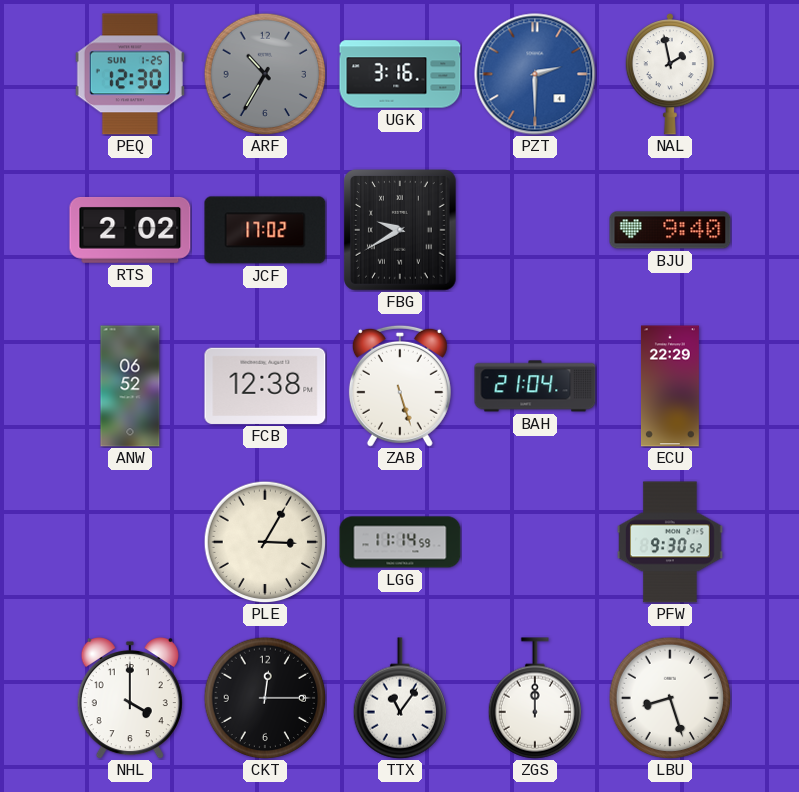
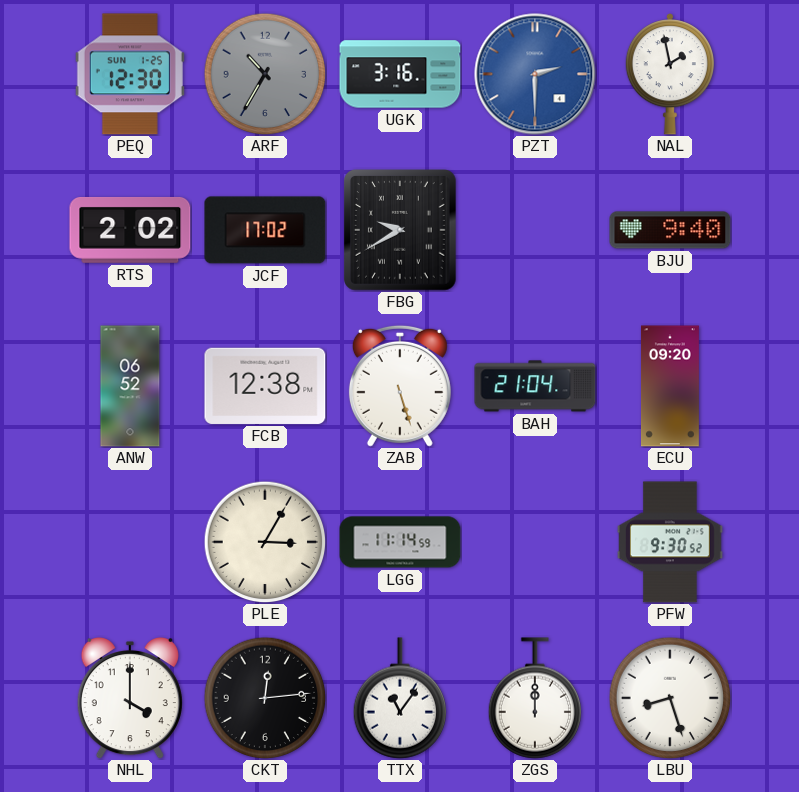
ECU: 22:29 -> 09:20 (670, 386)
CKT: 12:15 -> 12:14 (265, 698)
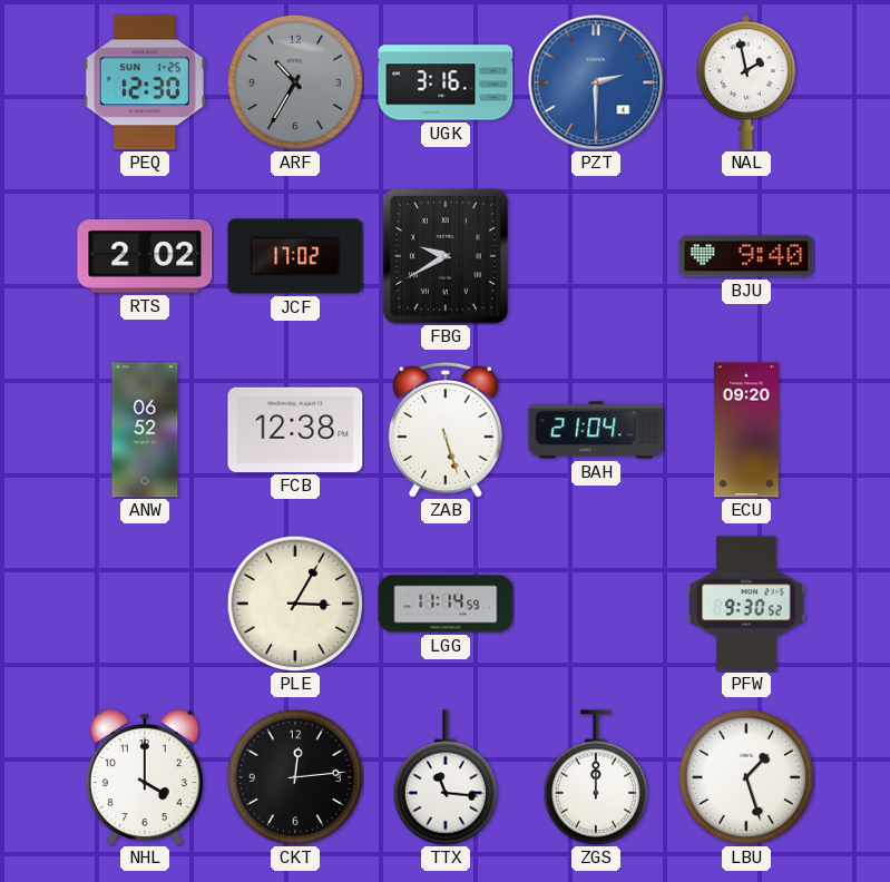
TTX: 11:06 -> 11:16 (444, 777)
LBU: 8:27 -> 1:27 (746, 777)
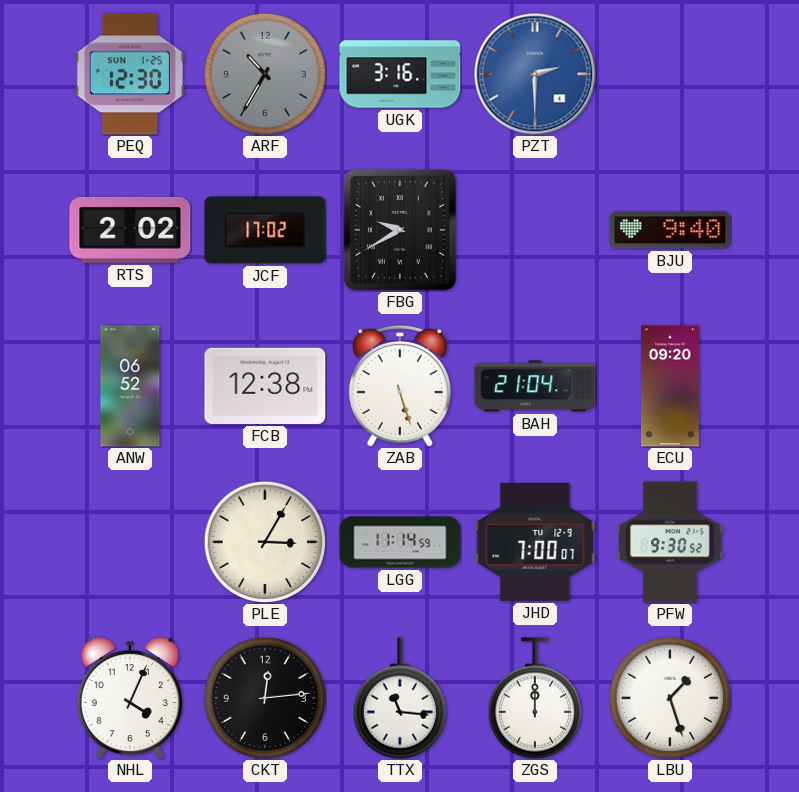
NAL: 1:58 -> none (746, 82)
JHD: none -> 7:00 (535, 542)
NHL: 4:00 -> 4:04 (130, 698)
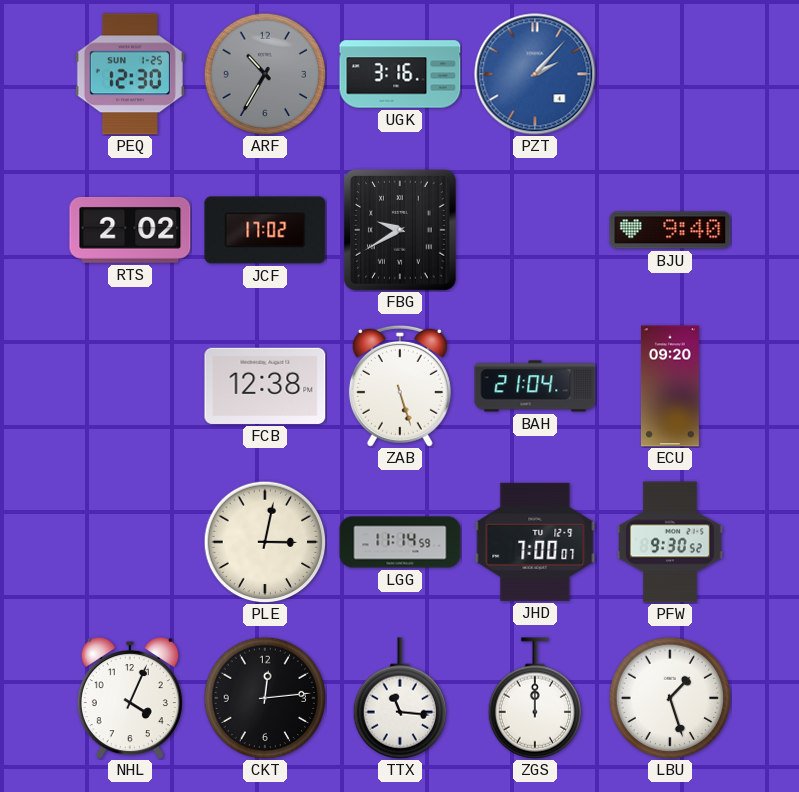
PZT: 2:30 -> 2:07 (535, 74)
ANW: 06:52 -> none (130, 386)
PLE: 3:05 -> 3:02 (265, 542)
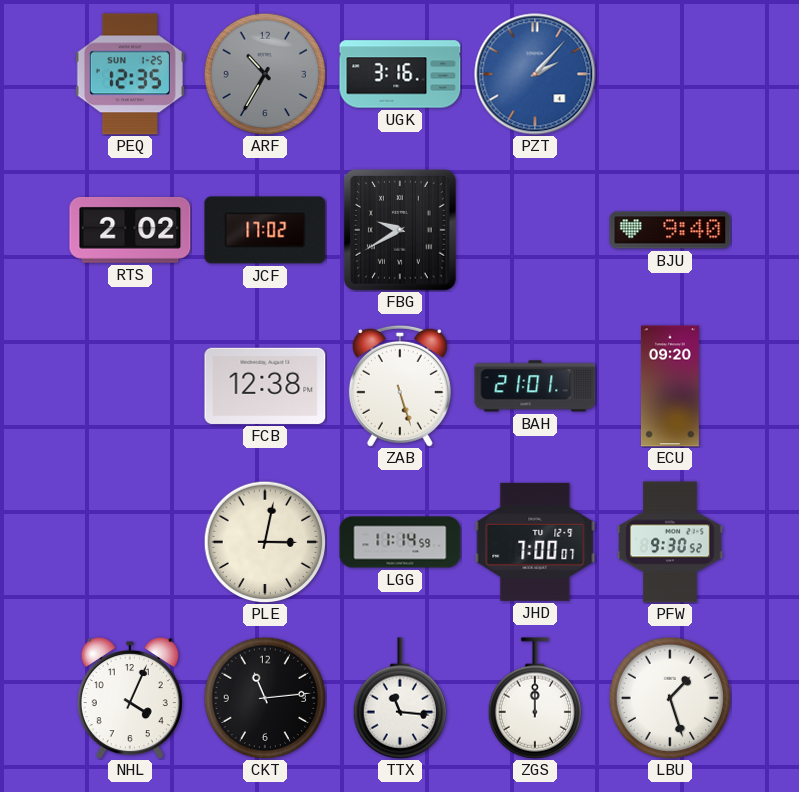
PEQ: 12:30 -> 12:35 (130, 74)
BAH: 21:04 -> 21:01 (535, 386)
CKT: 12:14 -> 11:14 (265, 698)
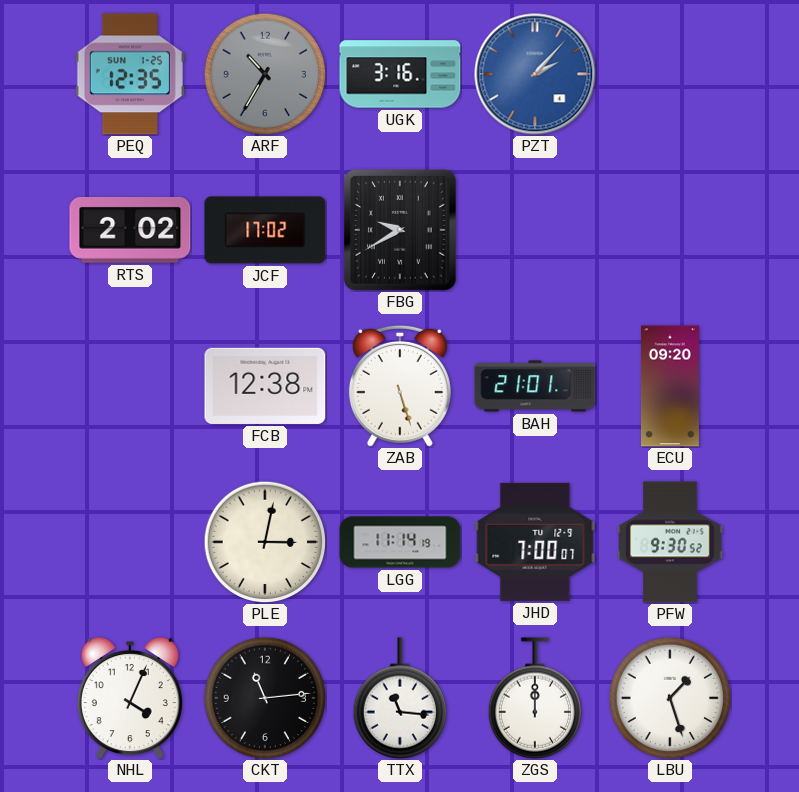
BJU: 9:40 -> none (670, 230)
LGG: 11:14:59 -> 11:14:19 (400, 542)
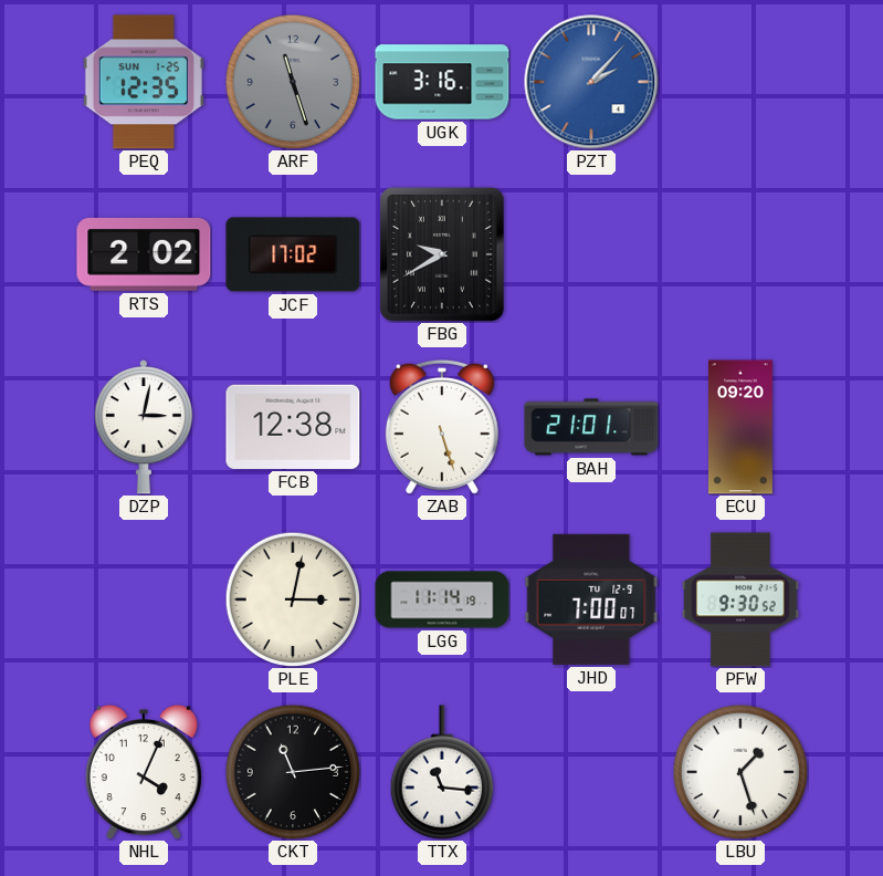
ARF: 10:35 -> 11:27 (293, 82)
DZP: none -> 3:02 (144, 427)
ZGS: 12:00 -> none (534, 698)
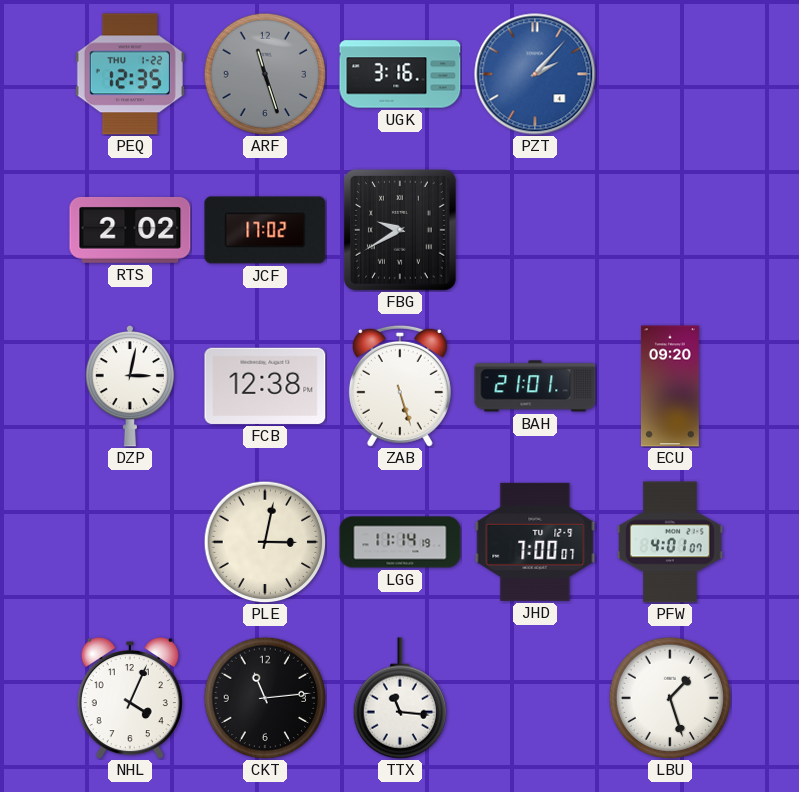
PEQ date: SUN 1-25 -> THU 1-22 (130, 74)
PFW: 9:30 -> 4:01 (671, 542)
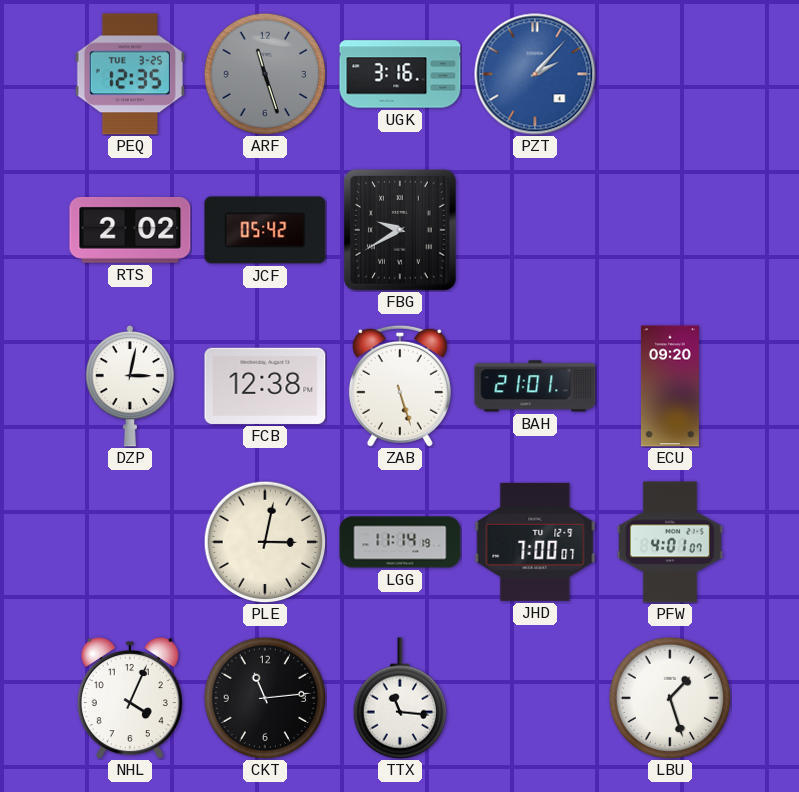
PEQ date: THU 1-22 -> TUE 3-25 (130, 74)
JCF: 17:02 -> 05:42 (265, 230)
